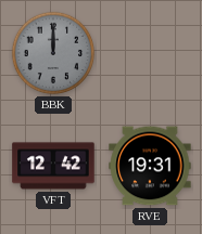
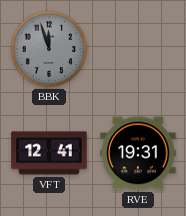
BBK: 12:00 -> 11:57 (49, 49)
VFT: 12:42 -> 12:41 (49, 153)
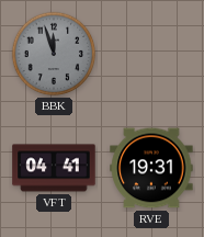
VFT: 12:41 -> 04:41 (54, 168)
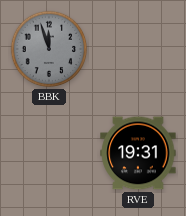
VFT: 04:41 -> none (54, 168)
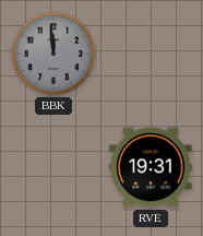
BBK: 11:57 -> 11:59 (53, 54)
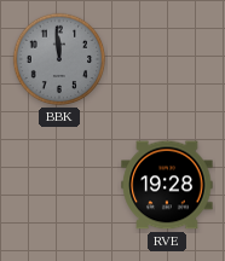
RVE: 19:31 -> 19:28 (167, 185)
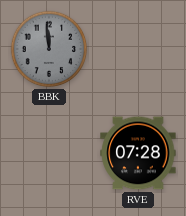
RVE: 19:28 -> 07:28 (138, 153)
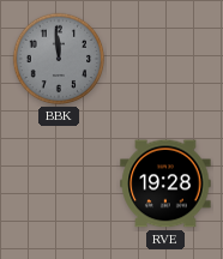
RVE: 07:28 -> 19:28 (165, 183)
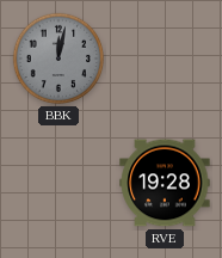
BBK: 11:59 -> 12:02 (58, 59)
